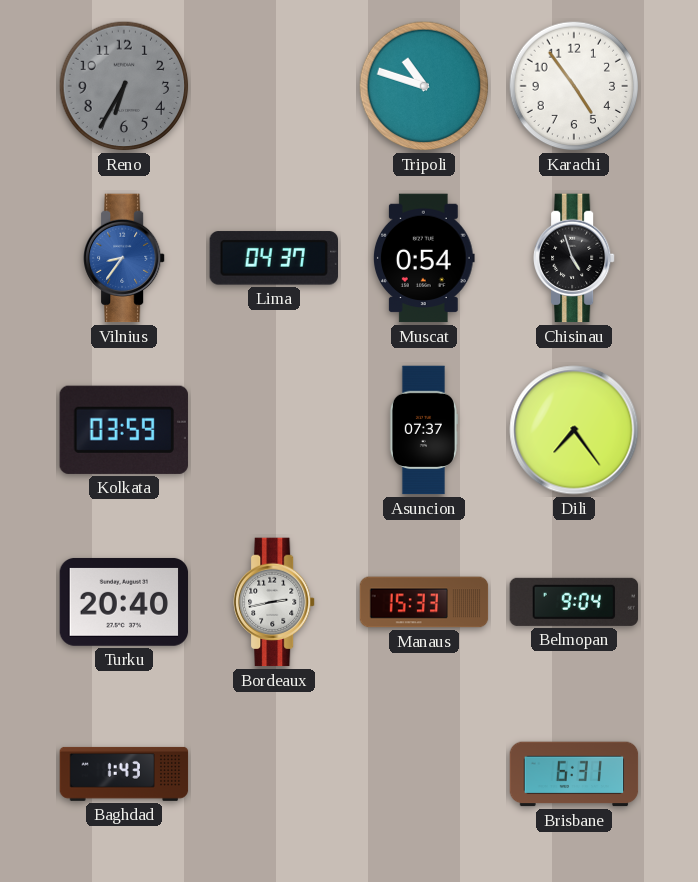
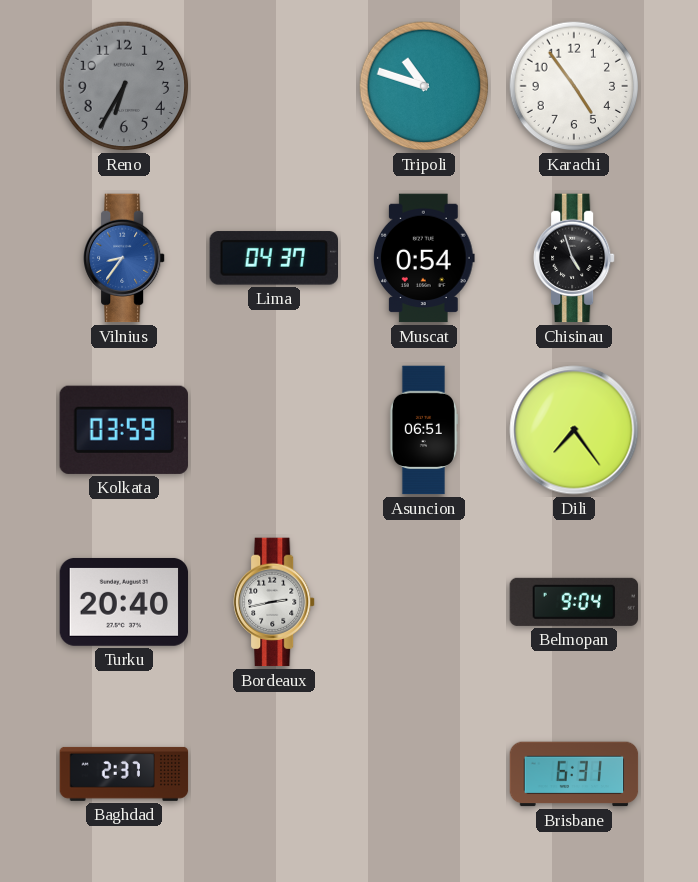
Asuncion: 07:37 -> 06:51 (423, 430)
Manaus: 15:33 -> none (424, 602)
Baghdad: 1:43 -> 2:37 (124, 774)
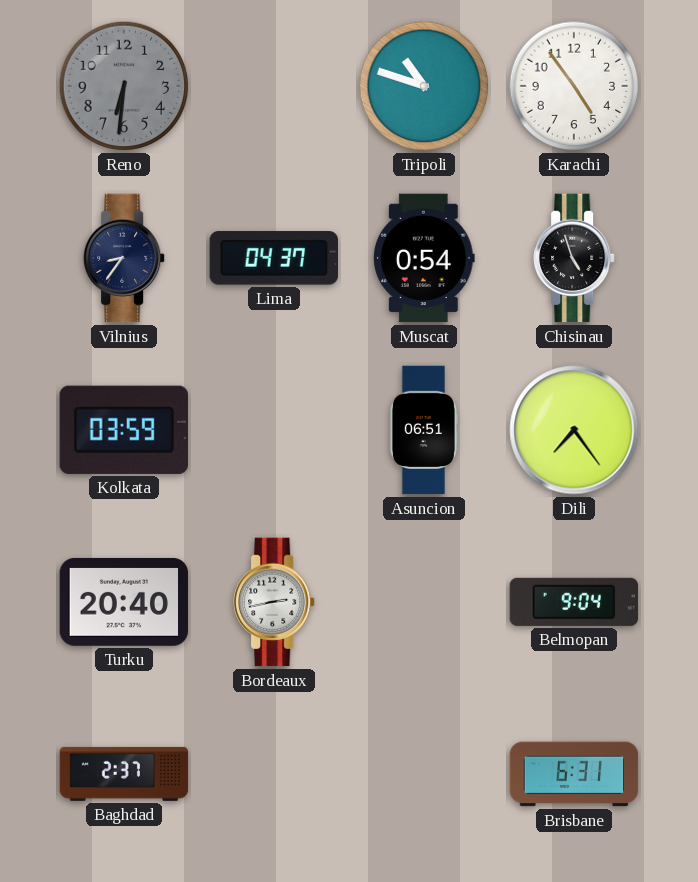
Reno: 6:35 -> 6:31 (124, 86)
Vilnius dial: blue -> navy (125, 258)
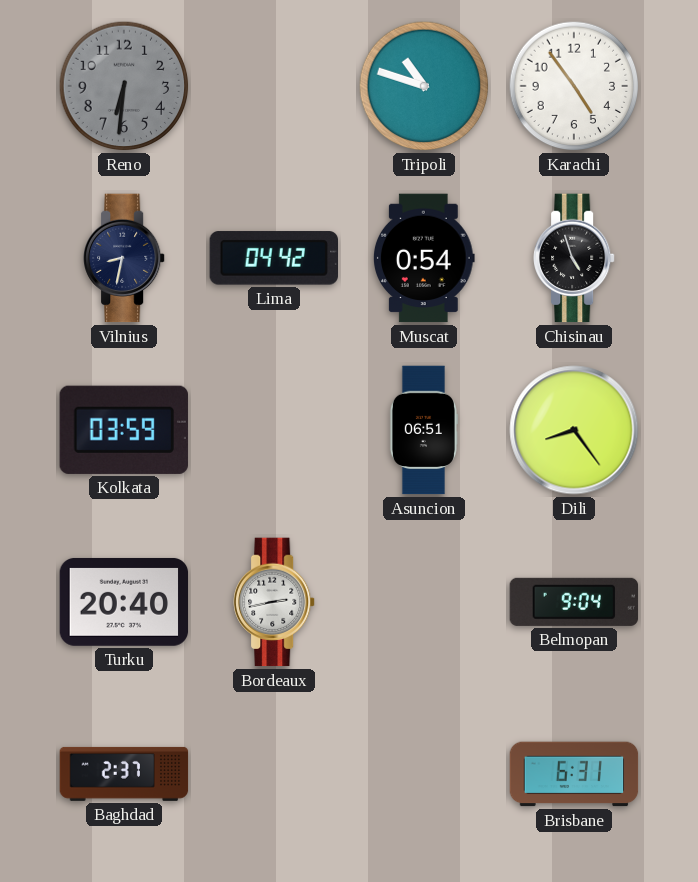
Vilnius: 8:36 -> 8:32 (125, 258)
Lima: 04:37 -> 04:42 (273, 258)
Dili: 7:24 -> 8:24 (574, 430)
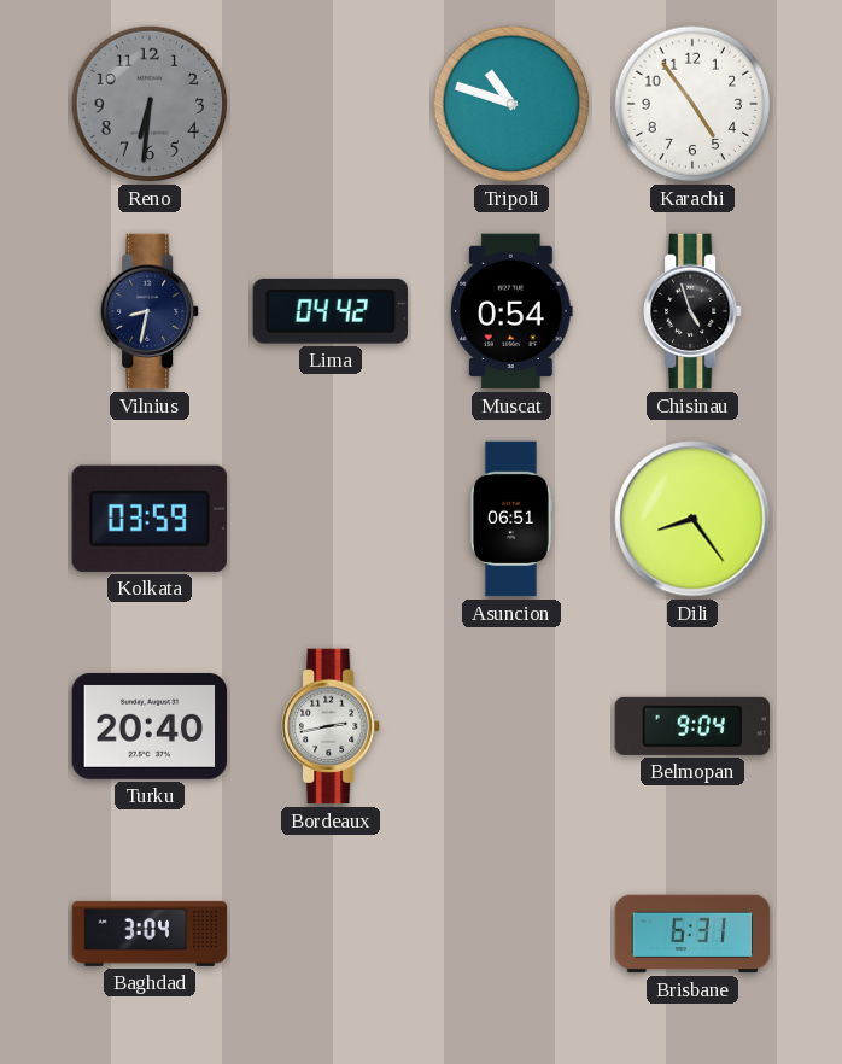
Baghdad: 2:37 -> 3:04 (150, 934)
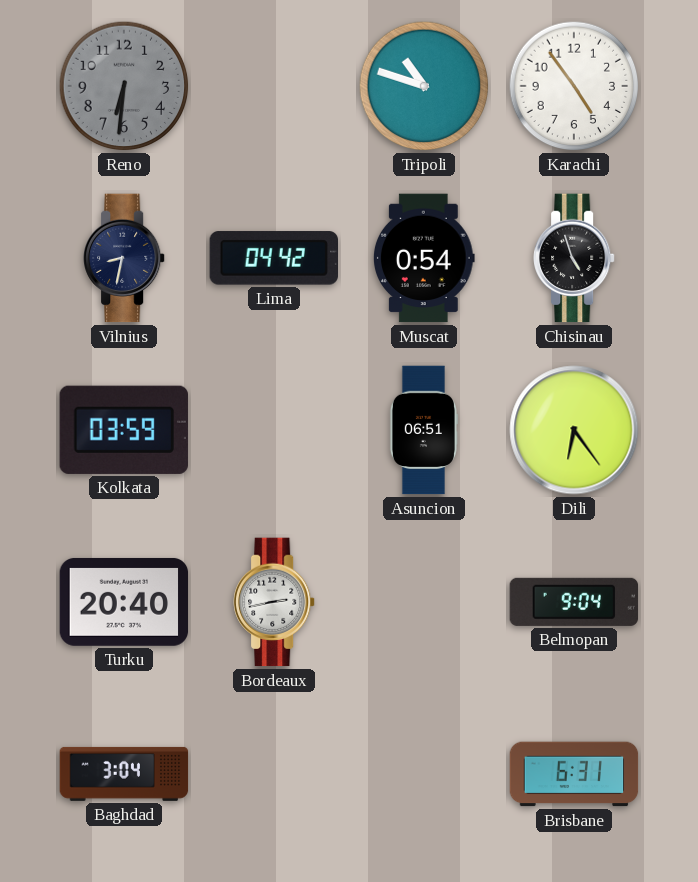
Dili: 8:24 -> 6:24 (574, 430)
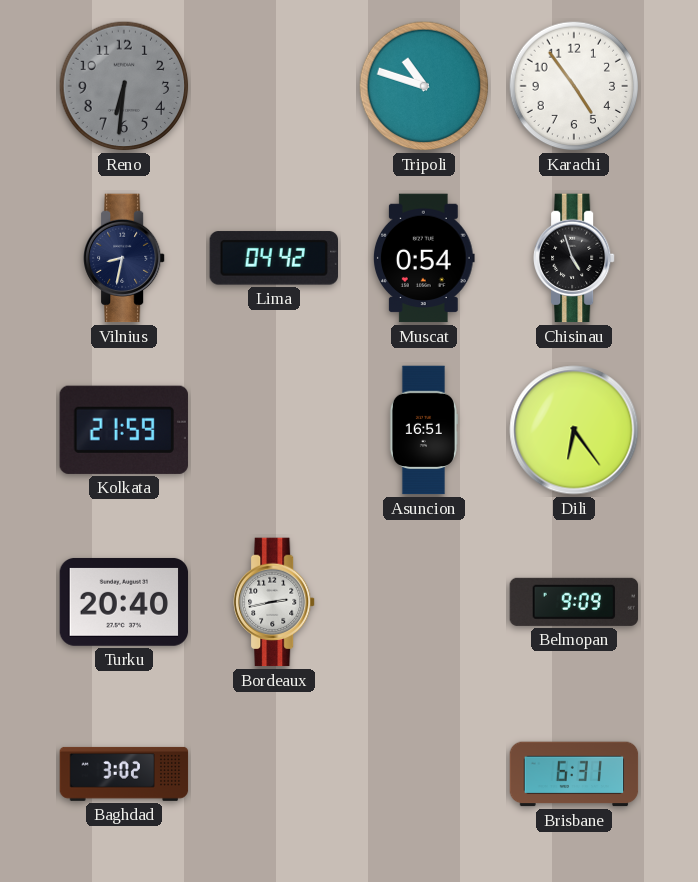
Kolkata: 03:59 -> 21:59 (124, 430)
Asuncion: 06:51 -> 16:51 (423, 430)
Belmopan: 9:04 -> 9:09 (574, 602)
Baghdad: 3:04 -> 3:02 (124, 774)
